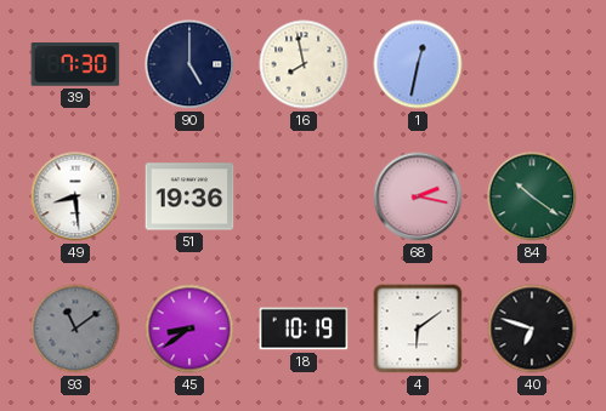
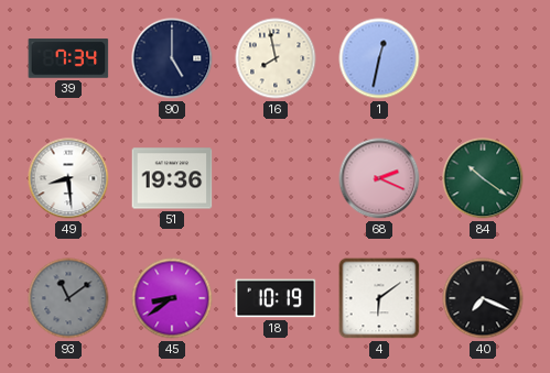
39: 7:30 -> 7:34 (68, 58)
68: 2:17 -> 2:19 (379, 178)
40: 6:48 -> 7:19 (483, 298)
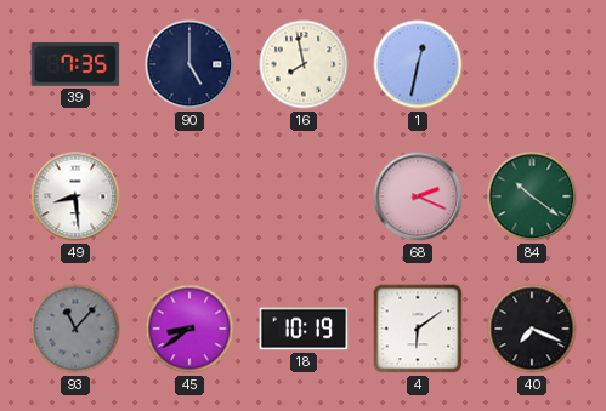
39: 7:34 -> 7:35 (75, 64)
51: 19:36 -> none (172, 178)
93: 11:09 -> 11:07 (75, 329)
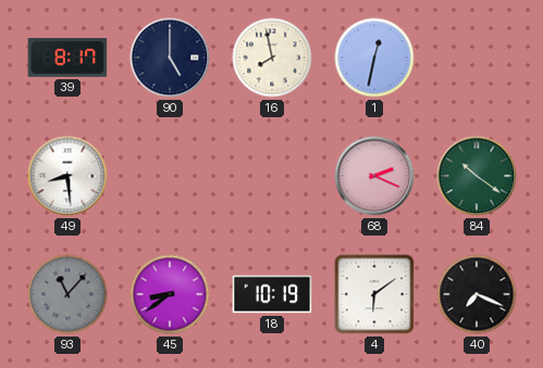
39: 7:35 -> 8:17 (67, 58)
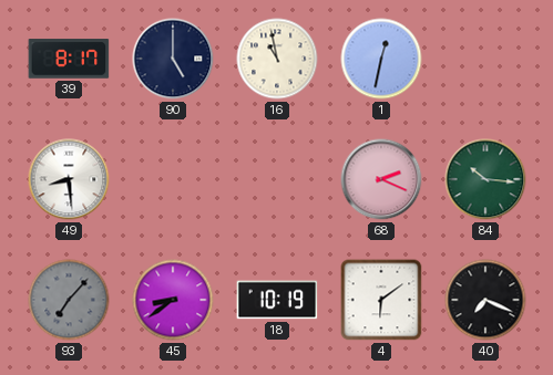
16: 7:58 -> 10:58 (277, 59)
84: 10:21 -> 10:16 (485, 179)
93: 11:07 -> 7:07 (69, 300)
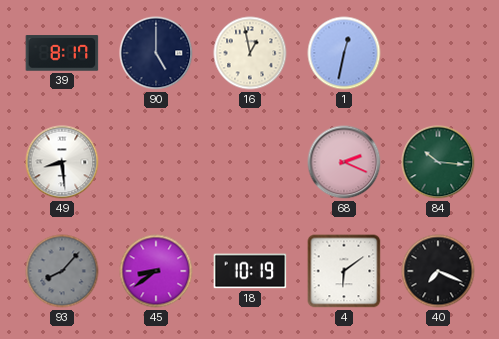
16: 10:58 -> 12:58 (250, 53)
93: 7:07 -> 8:07 (62, 271)
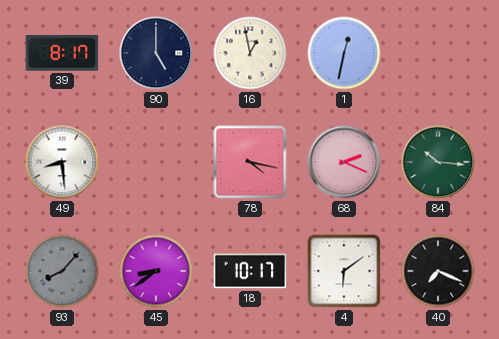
78: none -> 4:17 (250, 162)
18: 10:19 -> 10:17 (250, 271)
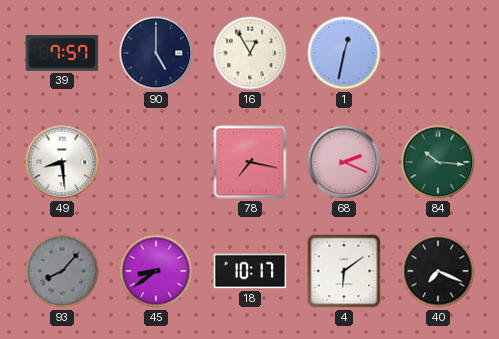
39: 8:17 -> 7:57 (62, 53)
16: 12:58 -> 12:55 (250, 53)
78: 4:17 -> 7:17 (250, 162)
